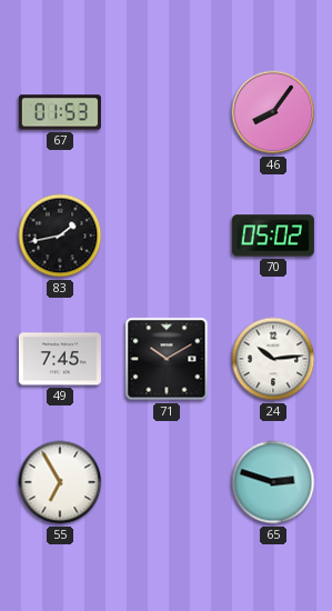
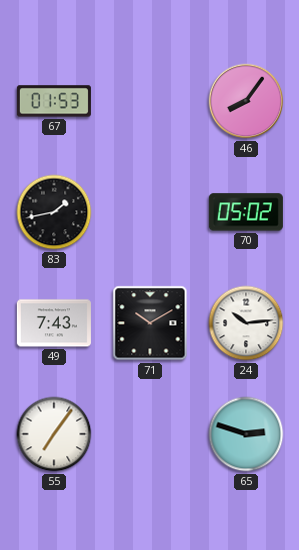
49: 7:45 -> 7:43 (54, 323)
55: 6:55 -> 7:06 (54, 434)
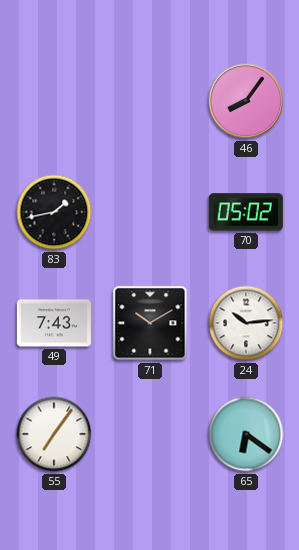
67: 01:53 -> none (54, 101)
65: 2:48 -> 6:21 (246, 434)
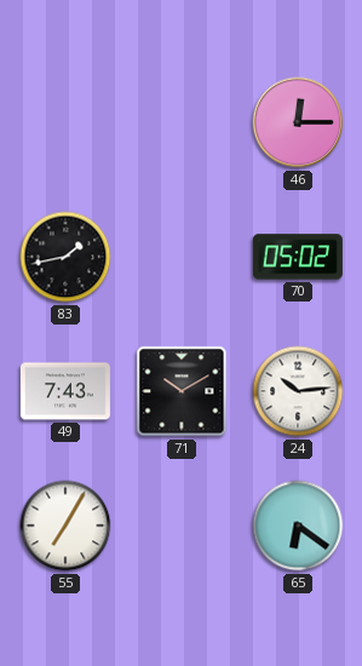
46: 8:06 -> 12:15 (298, 122)
55: 7:06 -> 7:05 (65, 526)
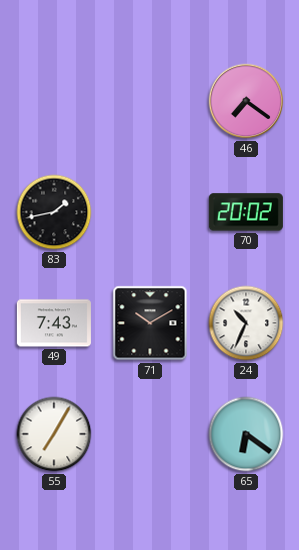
46: 12:15 -> 7:21 (246, 101)
70: 05:02 -> 20:02 (246, 212)
24: 10:14 -> 10:34 (246, 323)
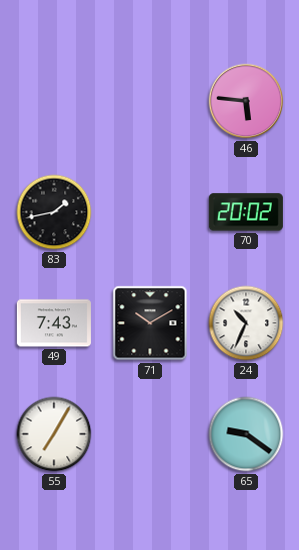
46: 7:21 -> 5:46 (246, 101)
65: 6:21 -> 9:21 (246, 434)
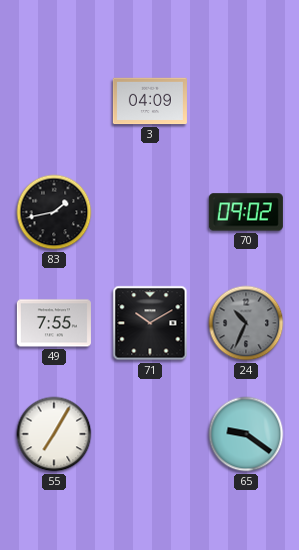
3: none -> 04:09 (150, 101)
46: 5:46 -> none (246, 101)
70: 20:02 -> 09:02 (246, 212)
49: 7:43 -> 7:55 (54, 323)
24 dial: white -> grey (246, 323)
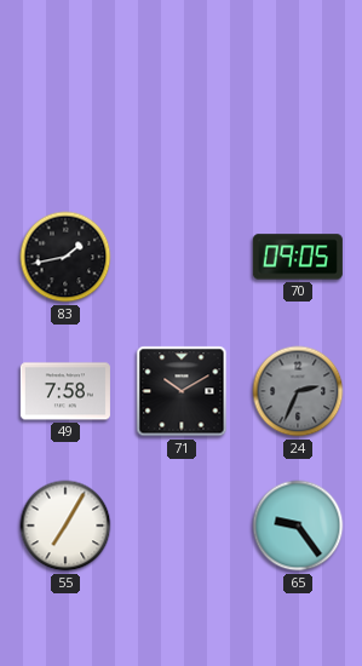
3: 04:09 -> none (150, 101)
70: 09:02 -> 09:05 (298, 257)
49: 7:55 -> 7:58 (65, 391)
24: 10:34 -> 2:34 (298, 391)
65: 9:21 -> 9:24 (298, 526)
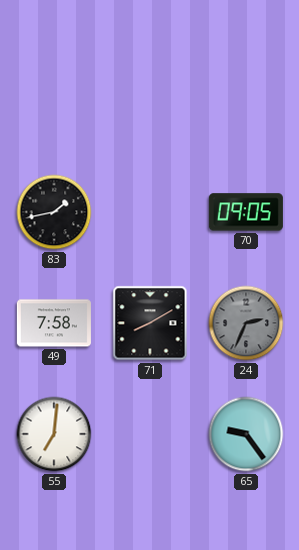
71: 10:10 -> 8:10 (150, 323)
55: 7:05 -> 7:01 (54, 434)
